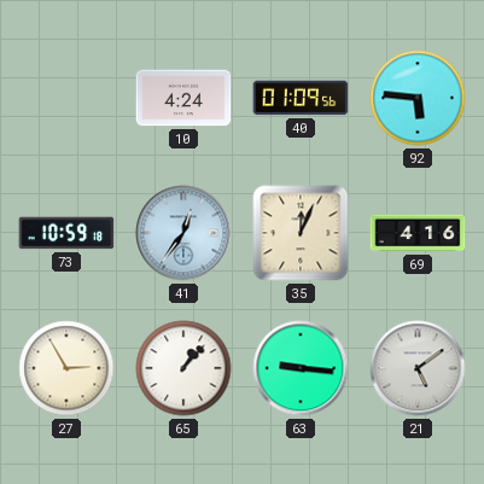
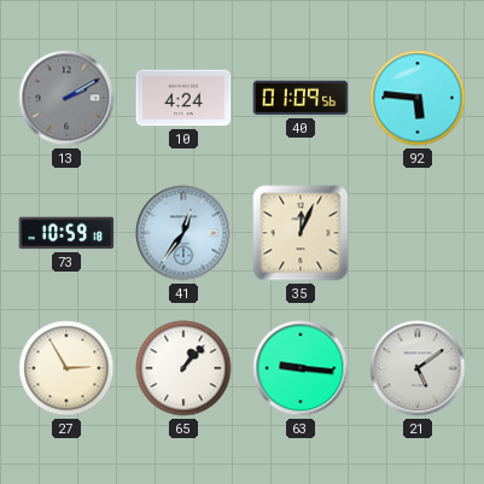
13: none -> 2:10 (66, 98)
69: 4:16 -> none (418, 233)
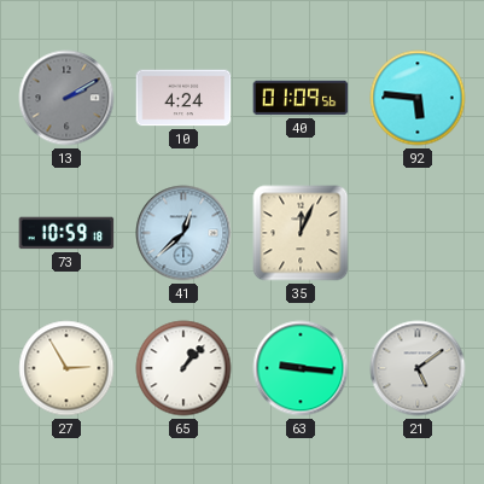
41: 12:36 -> 12:38 (183, 233)
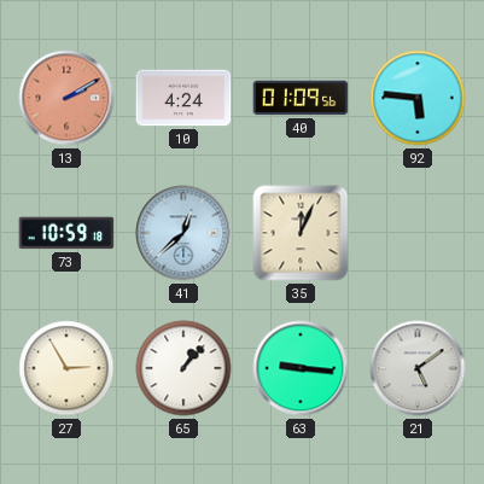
13 dial: grey -> salmon (66, 98)
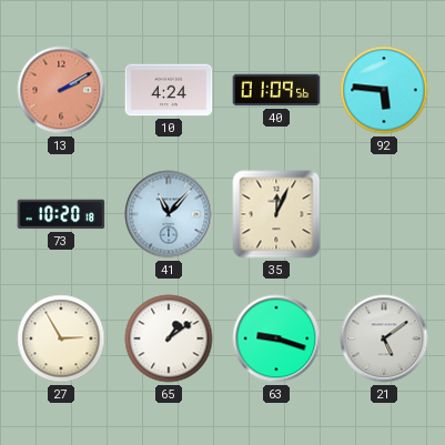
73: 10:59 -> 10:20 (61, 214)
41: 12:38 -> 11:07 (169, 214)
65: 1:07 -> 1:09 (169, 338)
63: 9:16 -> 9:18 (276, 338)
